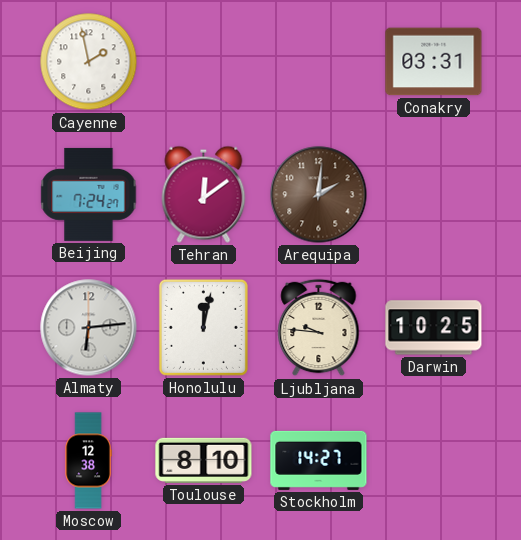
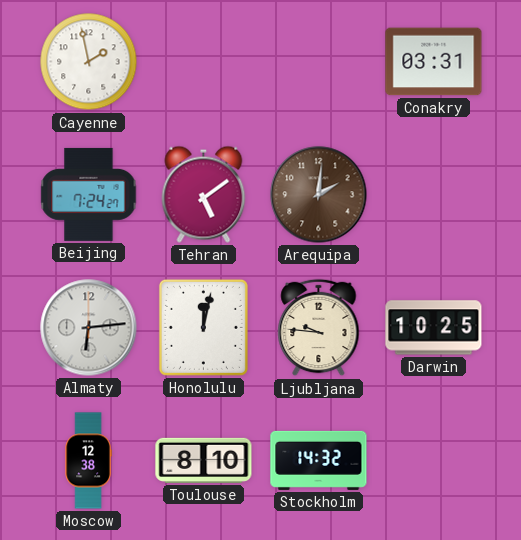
Tehran: 12:09 -> 5:09 (204, 194)
Stockholm: 14:27 -> 14:32 (319, 460)
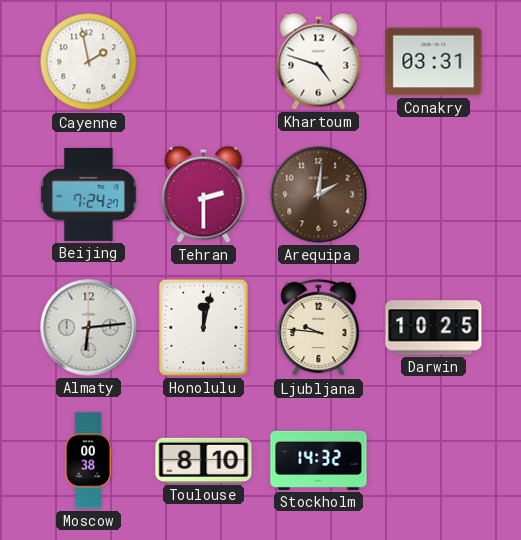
Khartoum: none -> 4:48 (319, 61)
Tehran: 5:09 -> 2:30 (204, 194)
Moscow: 12:38 -> 00:38 (88, 461)
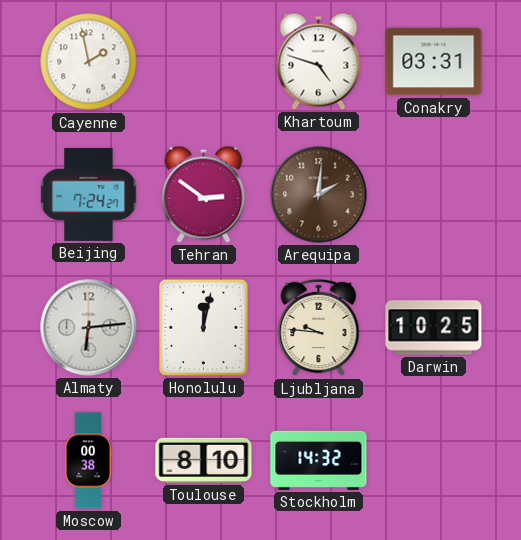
Tehran: 2:30 -> 2:51 (204, 194)
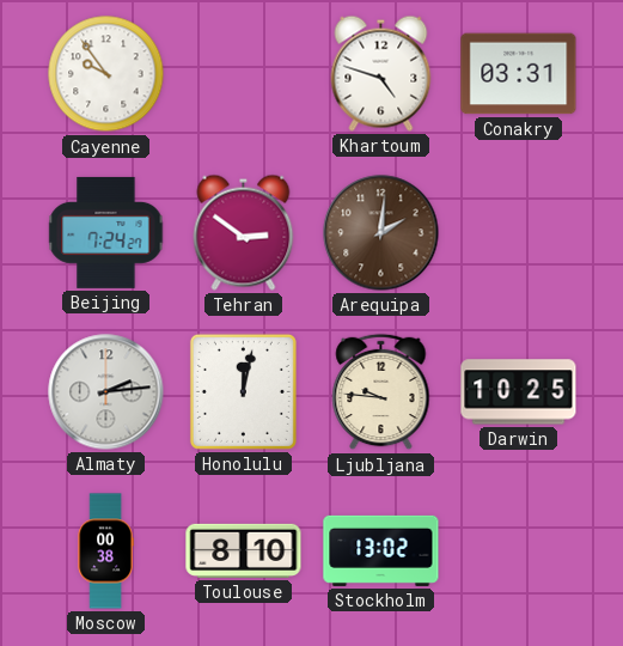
Cayenne: 1:58 -> 9:54 (106, 74)
Almaty: 6:14 -> 2:14 (106, 392)
Stockholm: 14:32 -> 13:02 (381, 550)
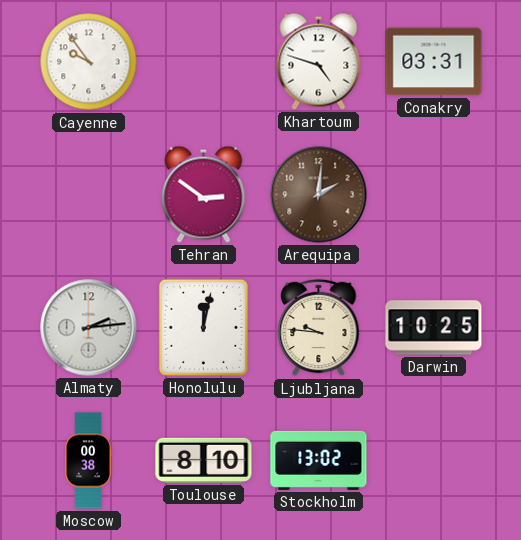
Beijing: 7:24 -> none (106, 232)
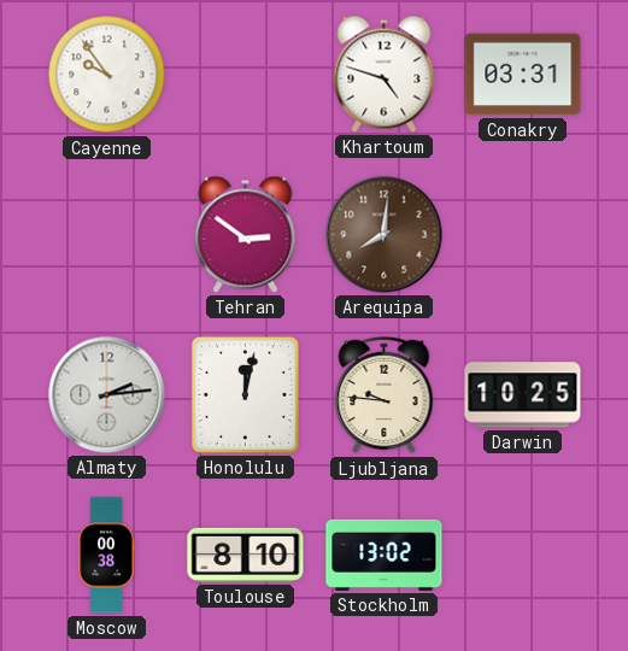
Arequipa: 2:01 -> 8:01 (385, 235)
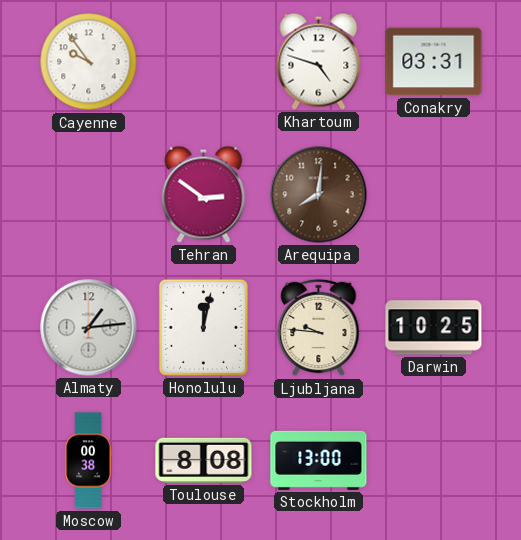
Almaty: 2:14 -> 1:14 (89, 328)
Toulouse: 8:10 -> 8:08 (204, 460)
Stockholm: 13:02 -> 13:00 (319, 460)
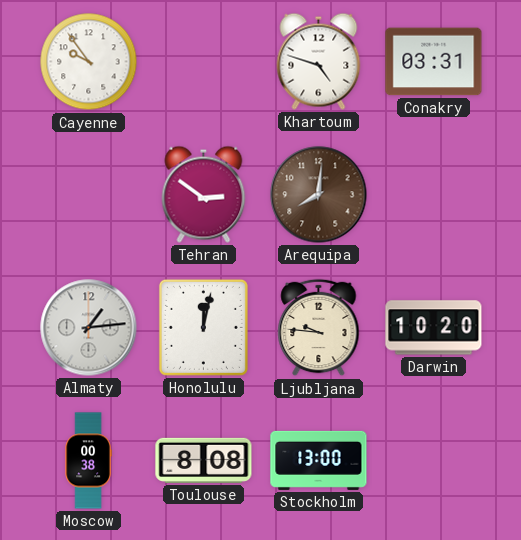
Darwin: 10:25 -> 10:20 (434, 328)
